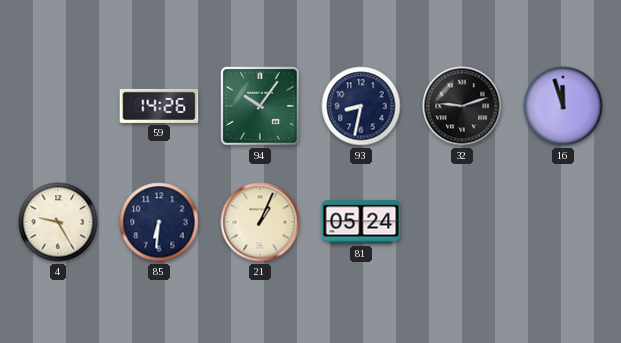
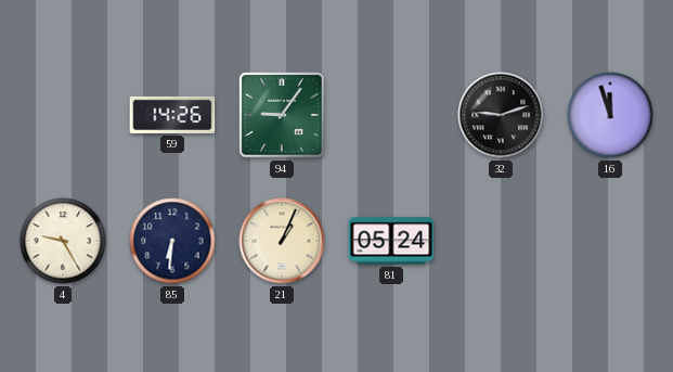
94: 10:06 -> 9:06 (282, 115)
93: 8:32 -> none (361, 106)
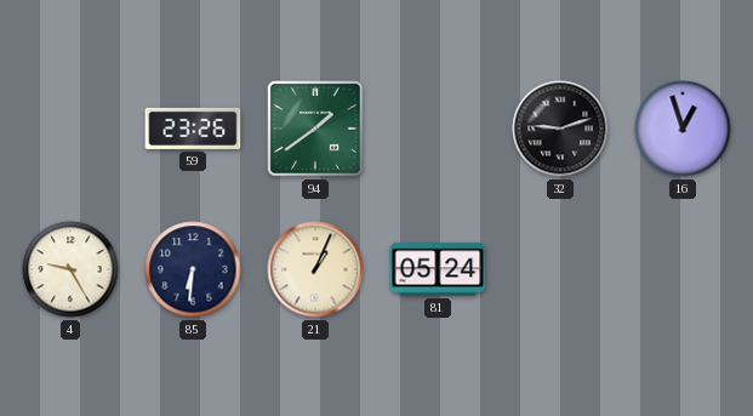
59: 14:26 -> 23:26 (193, 129)
94: 9:06 -> 1:39 (315, 129)
16: 11:57 -> 12:57 (683, 129)
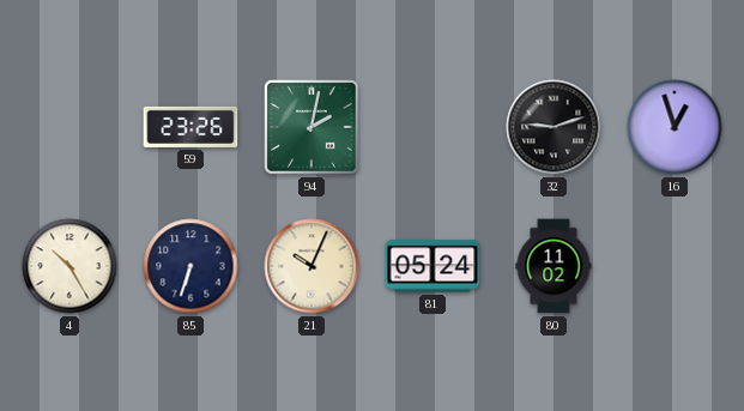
94: 1:39 -> 2:02 (311, 127)
4: 9:25 -> 10:25 (69, 266)
85: 6:31 -> 6:33 (190, 266)
21: 1:04 -> 10:04 (311, 266)
80: none -> 11:02 (554, 266)
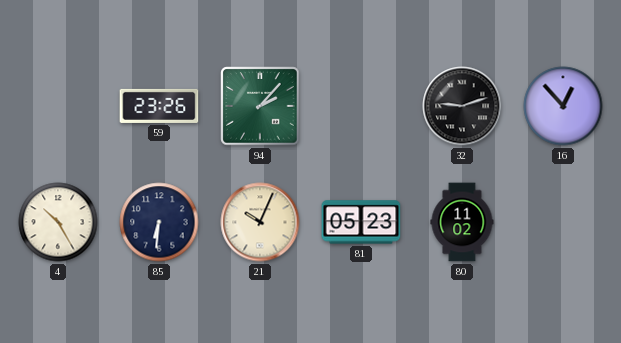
94: 2:02 -> 2:07 (260, 106)
16: 12:57 -> 12:53 (563, 106)
85: 6:33 -> 6:31 (159, 222)
81: 05:24 -> 05:23 (361, 222)
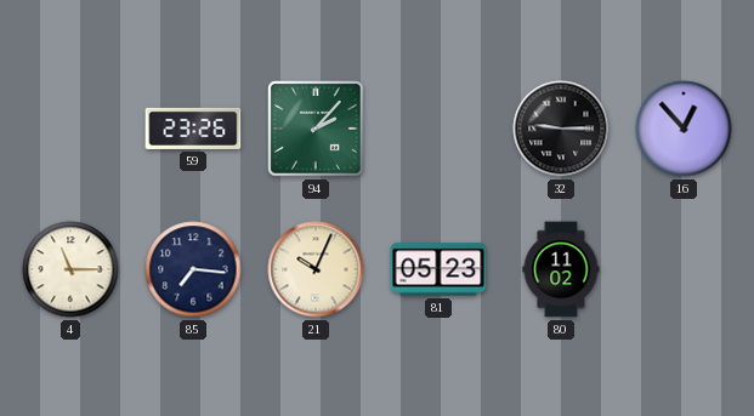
32: 9:12 -> 9:15 (561, 129)
4: 10:25 -> 11:15 (70, 269)
85: 6:31 -> 7:16 (193, 269)
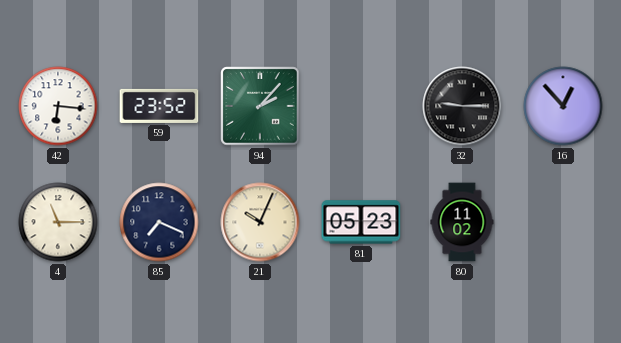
42: none -> 6:16 (58, 106)
59: 23:26 -> 23:52 (159, 106)
85: 7:16 -> 7:19 (159, 222)
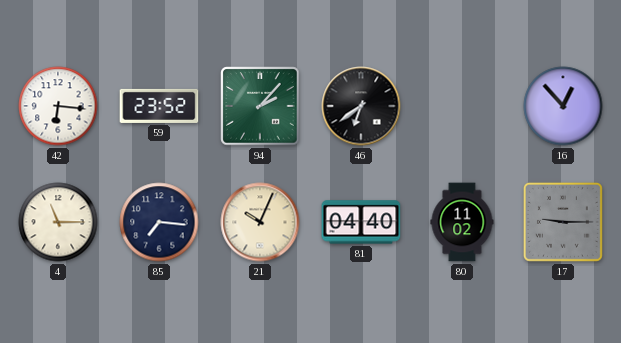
46: none -> 6:39 (361, 106)
32: 9:15 -> none (462, 106)
85: 7:19 -> 7:16 (159, 222)
81: 05:23 -> 04:40 (361, 222)
17: none -> 9:15 (563, 222)
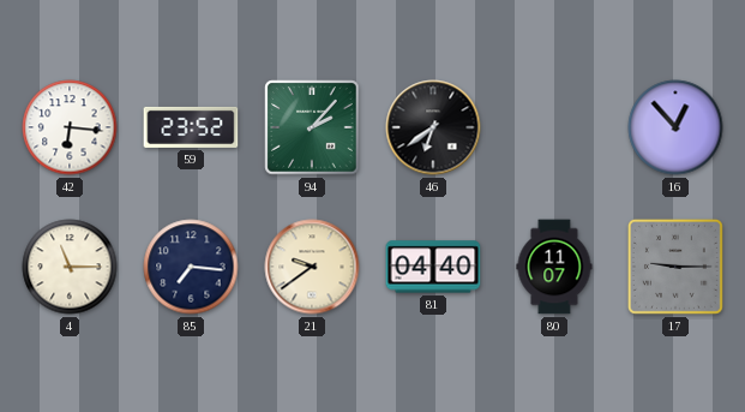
21: 10:04 -> 9:39 (312, 267)
80: 11:02 -> 11:07 (554, 267)
